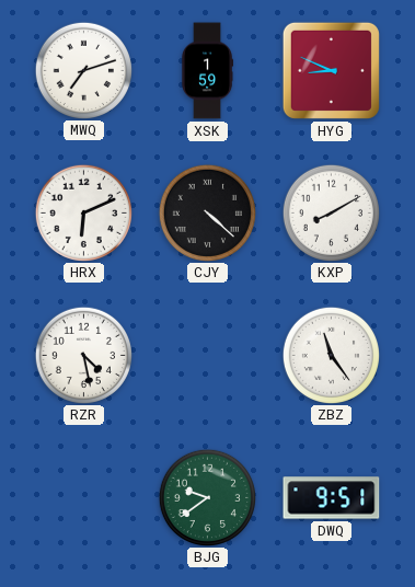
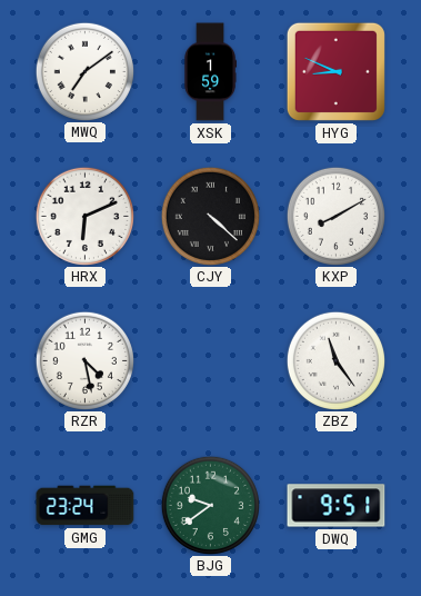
MWQ: 7:12 -> 7:09 (84, 71)
GMG: none -> 23:24 (86, 506)
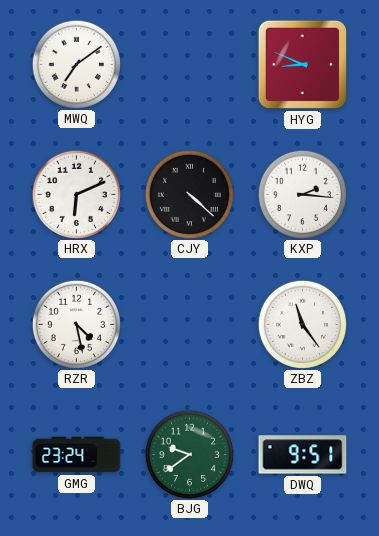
XSK: 1:59 -> none (210, 72)
KXP: 8:10 -> 2:16 (302, 194)
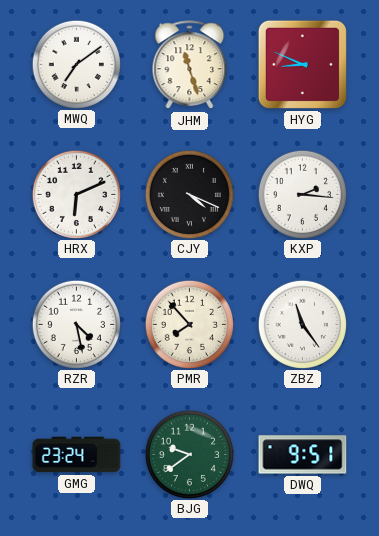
JHM: none -> 11:27 (190, 65)
CJY: 4:22 -> 4:19 (189, 194)
PMR: none -> 7:53 (189, 324)
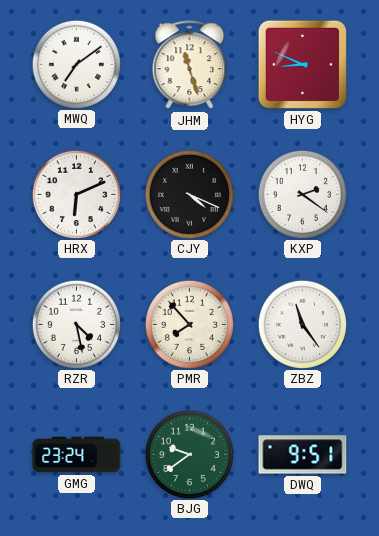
KXP: 2:16 -> 2:21 (302, 194)
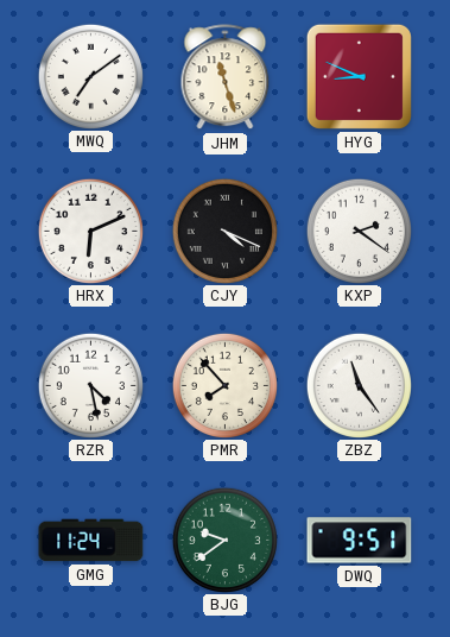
GMG: 23:24 -> 11:24 (91, 541)
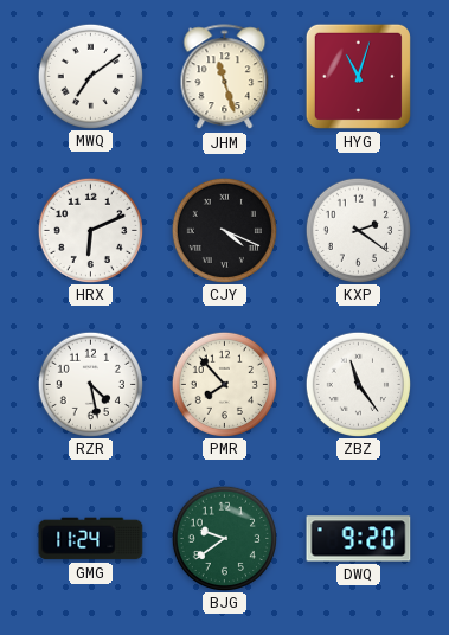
HYG: 8:49 -> 11:03 (358, 76)
DWQ: 9:51 -> 9:20 (359, 539)
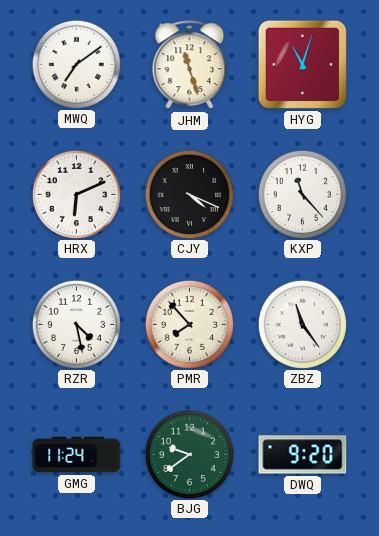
KXP: 2:21 -> 11:23 (302, 194)
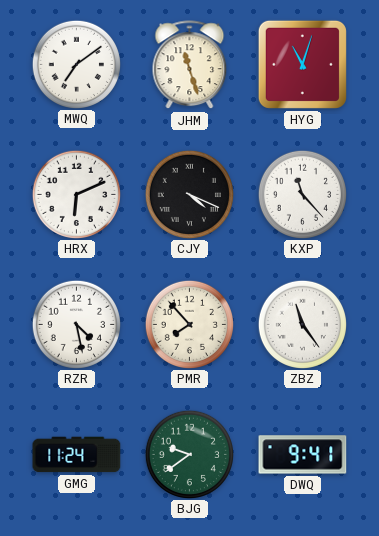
DWQ: 9:20 -> 9:41 (303, 455)
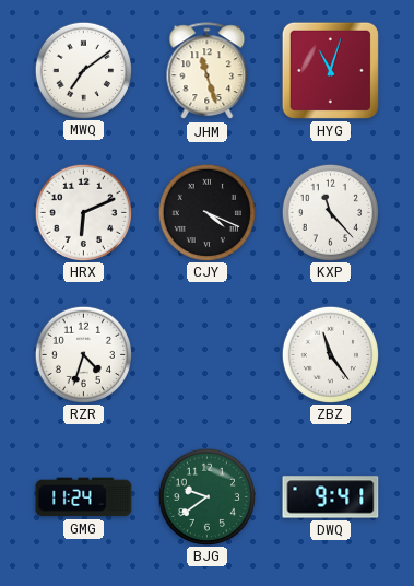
RZR: 4:28 -> 4:33 (83, 354)
PMR: 7:53 -> none (189, 324)
